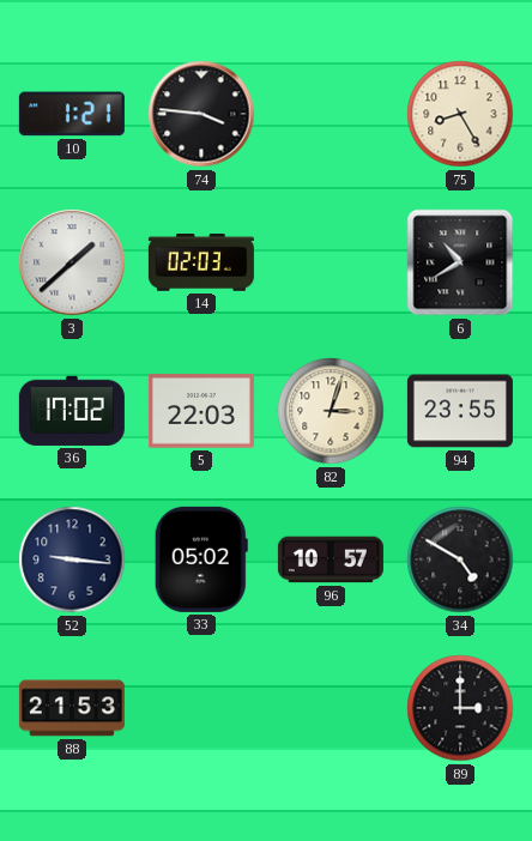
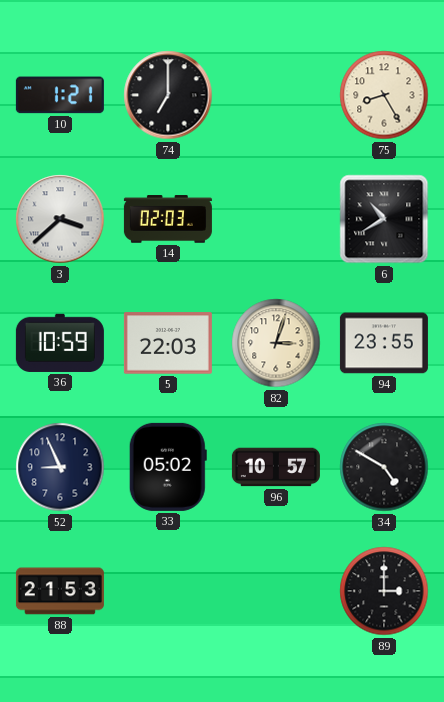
74: 3:46 -> 7:00 (168, 95)
3: 1:38 -> 3:38 (60, 219)
36: 17:02 -> 10:59 (60, 343)
52: 9:16 -> 8:56 (60, 467)
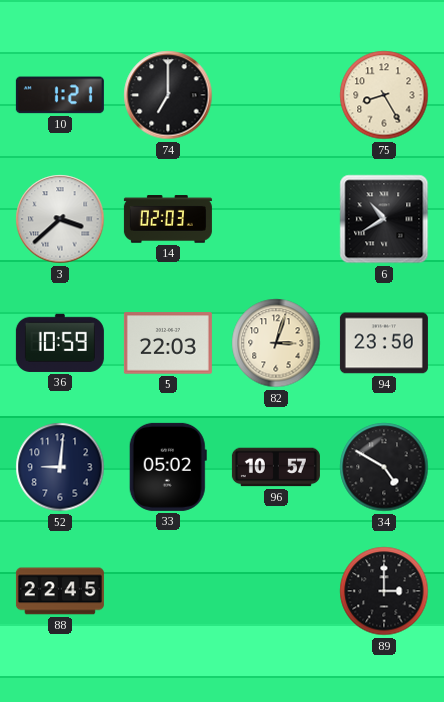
94: 23:55 -> 23:50 (384, 343)
52: 8:56 -> 9:01 (60, 467)
88: 21:53 -> 22:45 (60, 591)
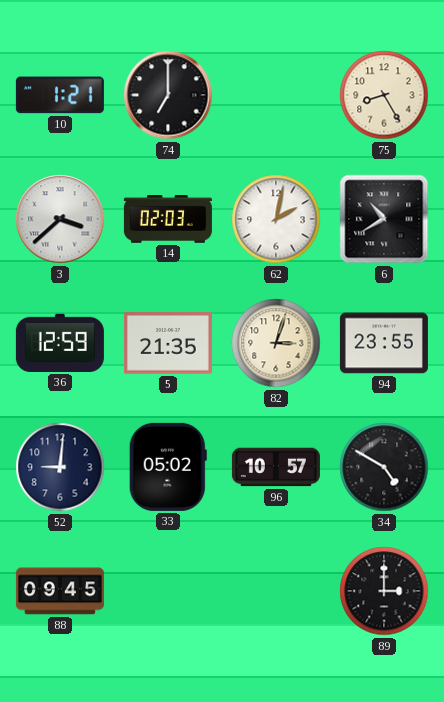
62: none -> 2:02 (276, 219)
36: 10:59 -> 12:59 (60, 343)
5: 22:03 -> 21:35 (168, 343)
94: 23:50 -> 23:55 (384, 343)
88: 22:45 -> 09:45 (60, 591)
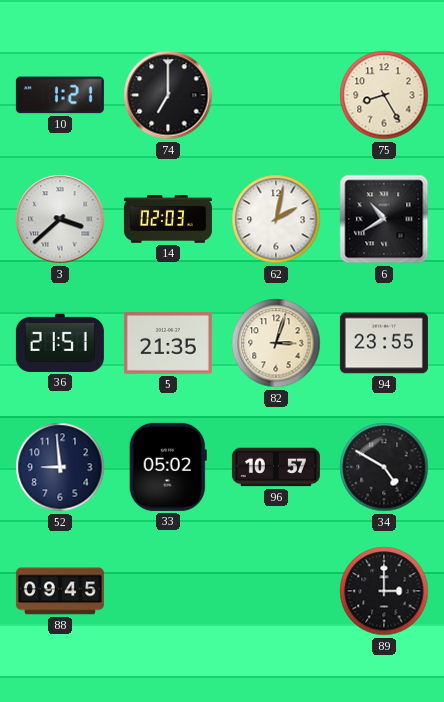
36: 12:59 -> 21:51 (60, 343)
52: 9:01 -> 8:59 (60, 467)
